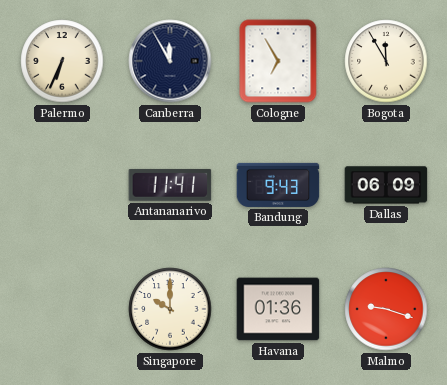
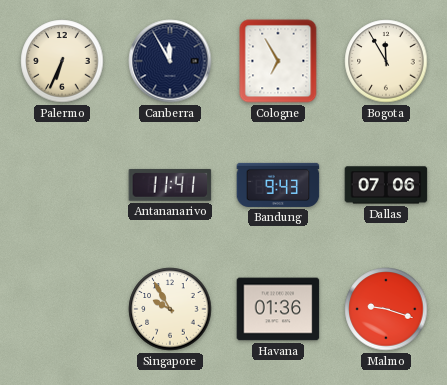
Dallas: 06:09 -> 07:06 (386, 185)
Singapore: 10:00 -> 9:55 (170, 309)
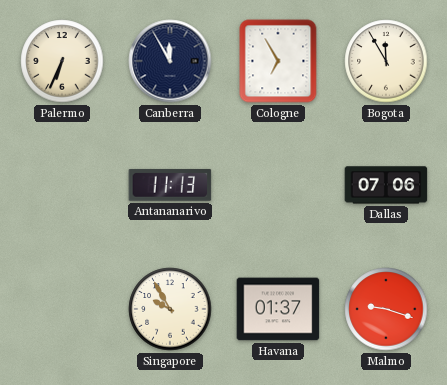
Antananarivo: 11:41 -> 11:13 (170, 185)
Bandung: 9:43 -> none (278, 185)
Havana: 01:36 -> 01:37 (278, 309)
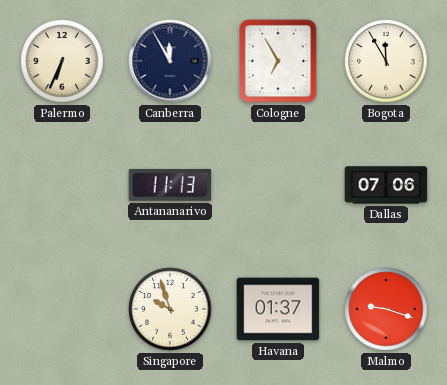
Singapore: 9:55 -> 9:57 (170, 309)
